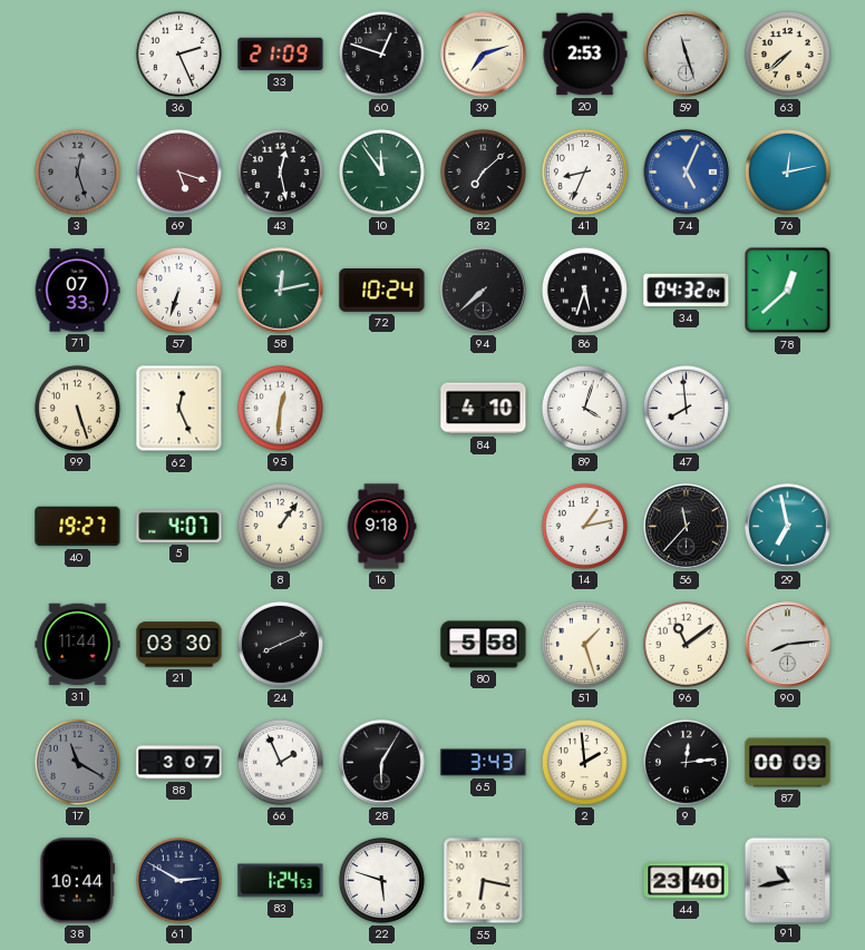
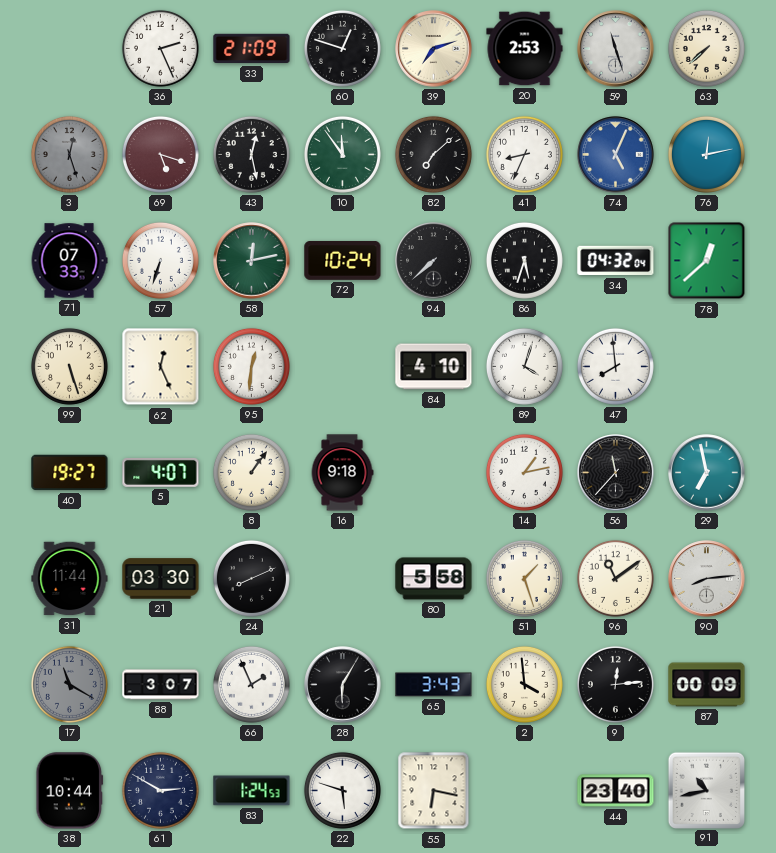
2: 1:59 -> 3:59 (524, 684)
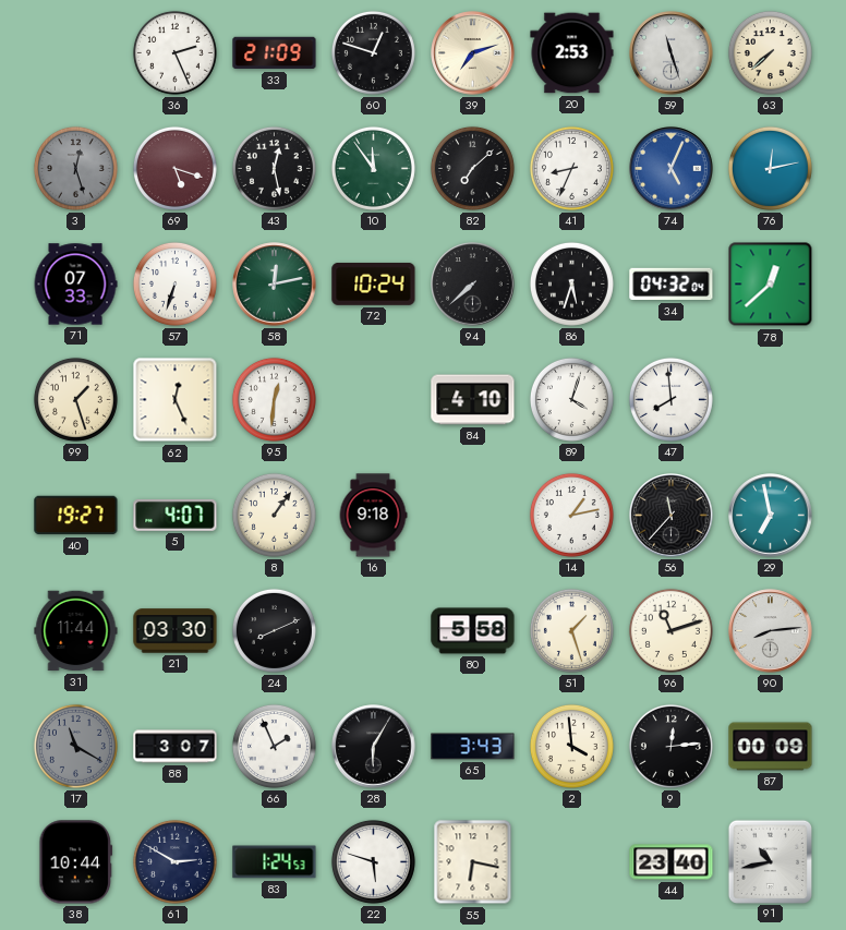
99: 5:27 -> 1:27 (75, 399)
96: 11:09 -> 11:12 (670, 630)
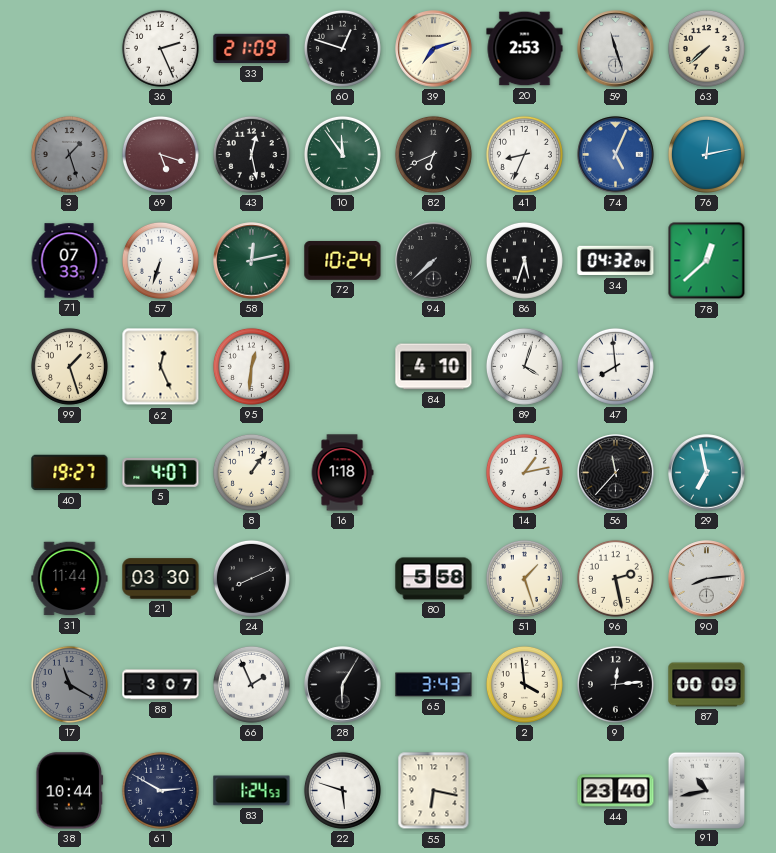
3: 12:27 -> 1:27 (69, 154)
82: 7:08 -> 6:41 (433, 154)
16: 9:18 -> 1:18 (342, 473)
96: 11:12 -> 2:28 (615, 578)
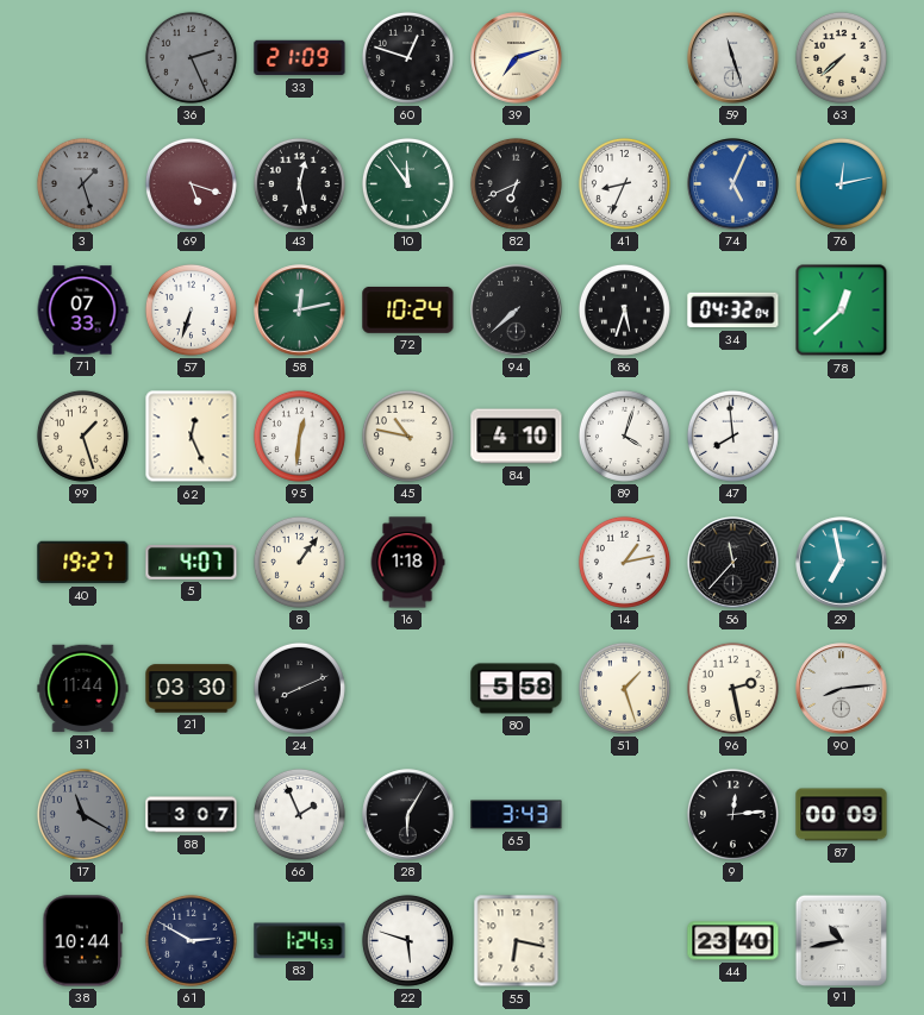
36 dial: white -> grey (191, 57)
20: 2:53 -> none (525, 49)
45: none -> 10:47 (407, 436)
2: 3:59 -> none (524, 684)
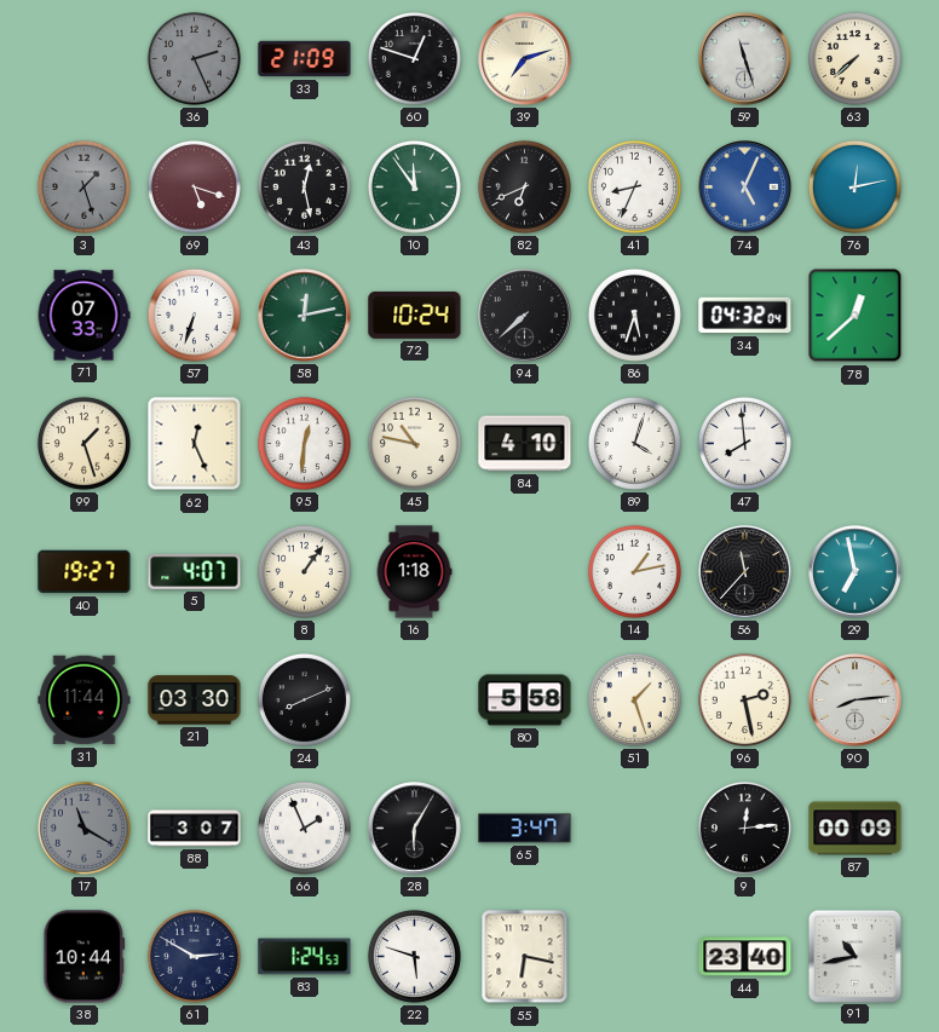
65: 3:43 -> 3:47 (525, 829)
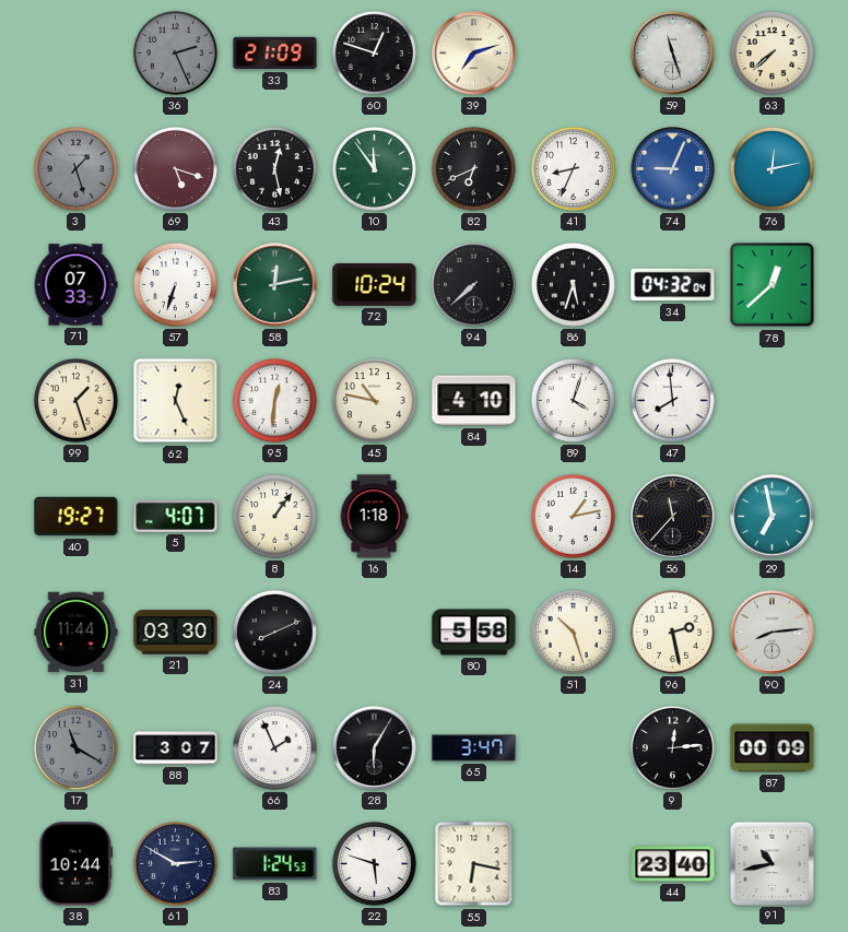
74: 5:04 -> 9:04 (673, 169)
51: 1:27 -> 10:27 (573, 632)
